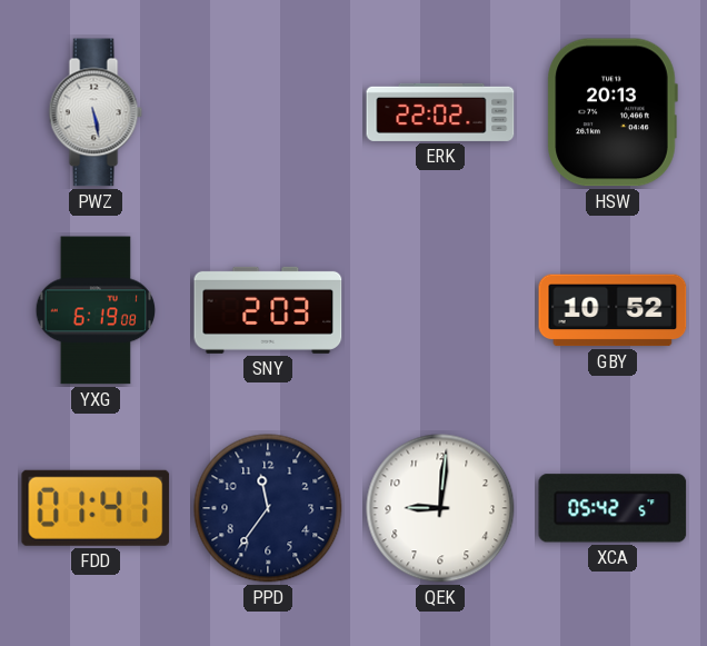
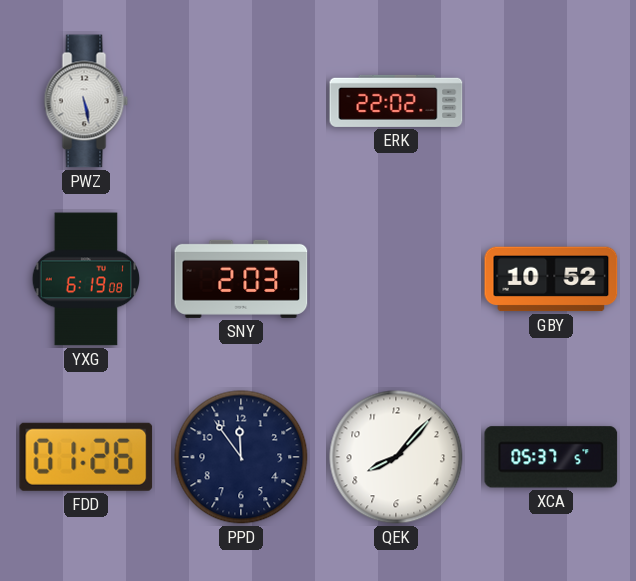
HSW: 20:13 -> none (613, 112)
FDD: 01:41 -> 01:26 (86, 457)
PPD: 11:36 -> 11:54 (241, 457)
QEK: 9:01 -> 8:07 (396, 457)
XCA: 05:42 -> 05:37 (551, 457)
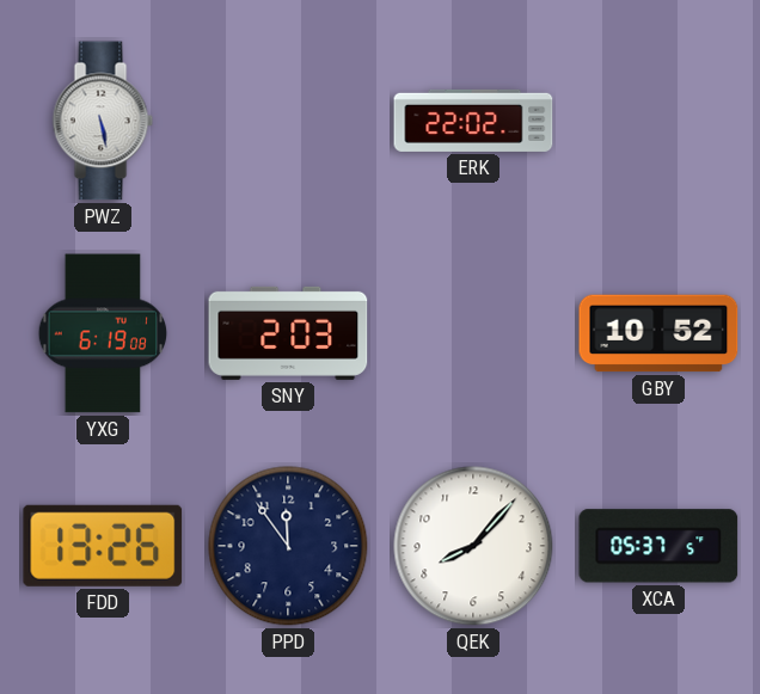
FDD: 01:26 -> 13:26 (103, 546)
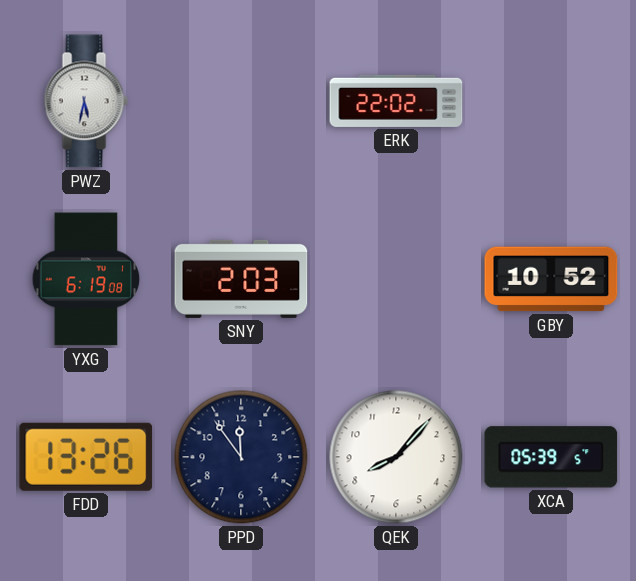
PWZ: 5:28 -> 5:32 (86, 101)
XCA: 05:37 -> 05:39 (551, 457)
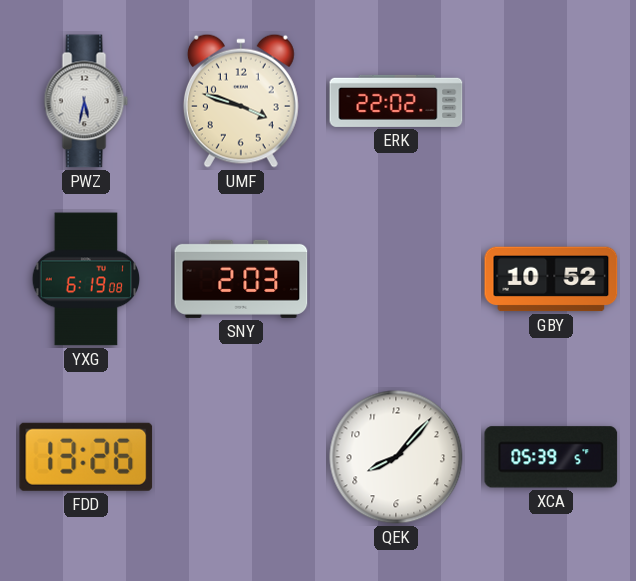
UMF: none -> 3:48 (241, 101)
PPD: 11:54 -> none (241, 457)
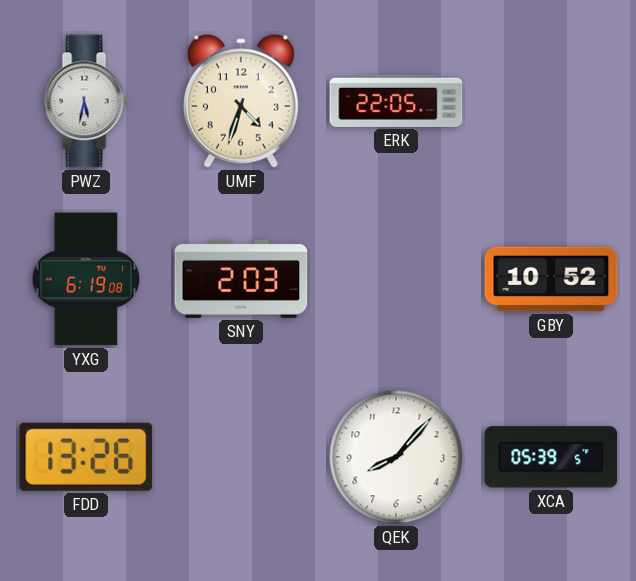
UMF: 3:48 -> 4:33 (241, 101)
ERK: 22:02 -> 22:05 (396, 101)
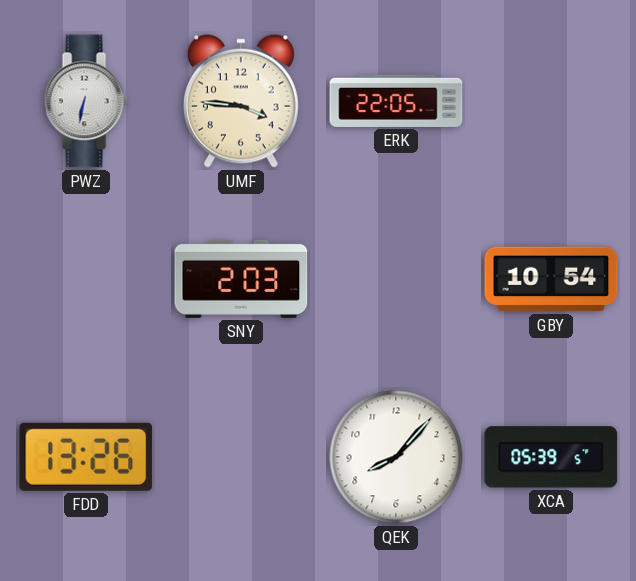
PWZ: 5:32 -> 6:32 (86, 101)
UMF: 4:33 -> 3:46 (241, 101)
YXG: 6:19 -> none (86, 279)
GBY: 10:52 -> 10:54 (551, 279)
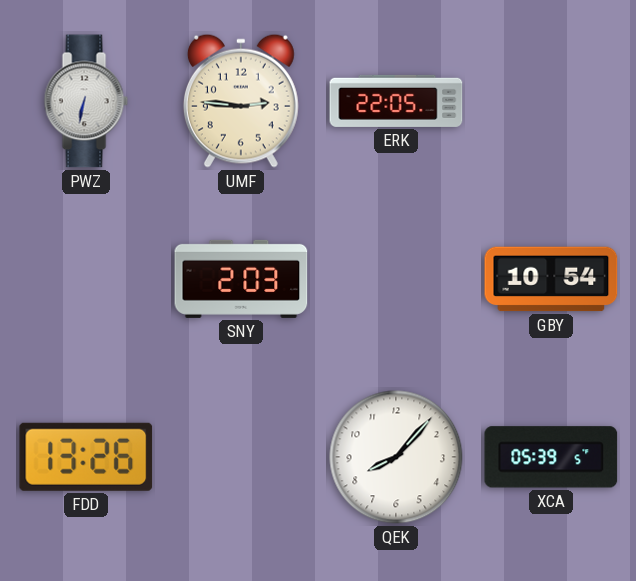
UMF: 3:46 -> 2:46 (241, 101)
